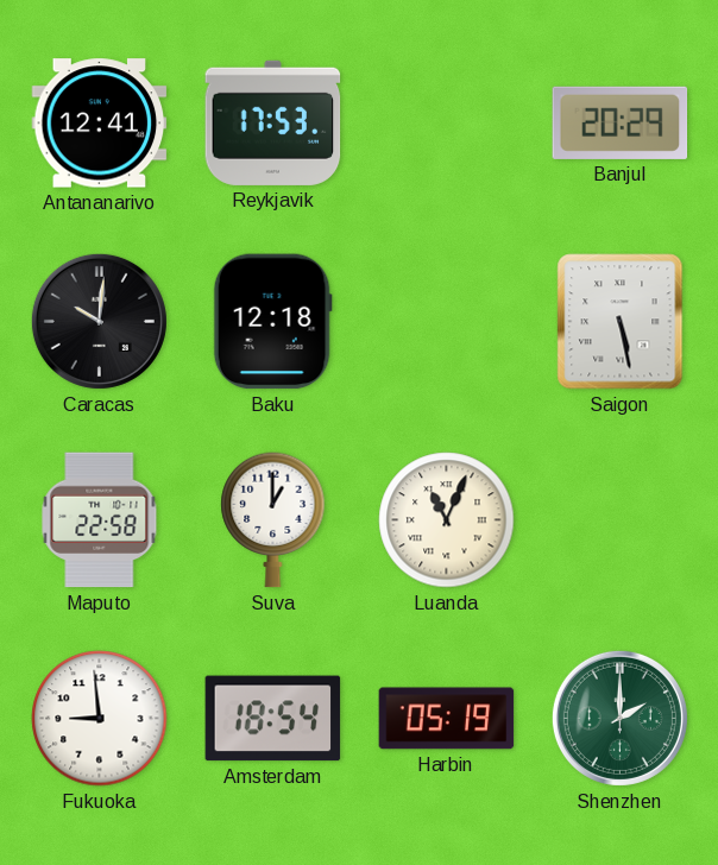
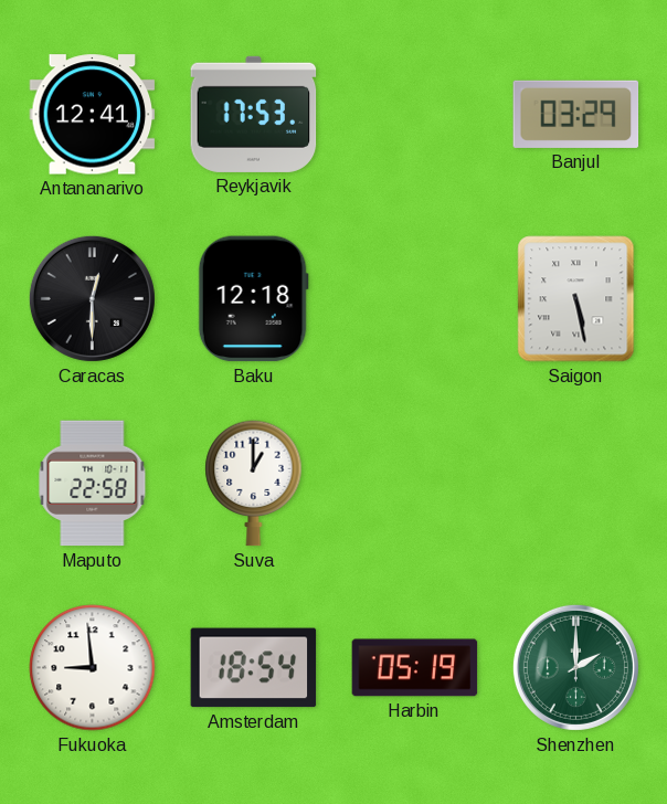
Banjul: 20:29 -> 03:29 (576, 114)
Caracas: 10:01 -> 12:30 (92, 298)
Luanda: 11:04 -> none (447, 520)
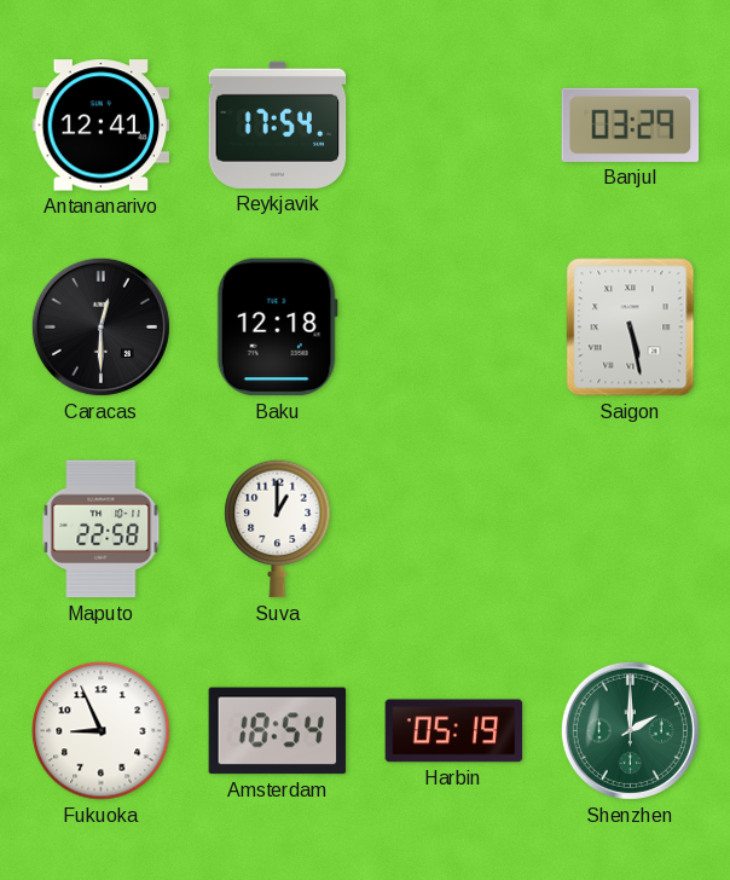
Reykjavik: 17:53 -> 17:54 (278, 125)
Fukuoka: 8:59 -> 8:56 (102, 731)
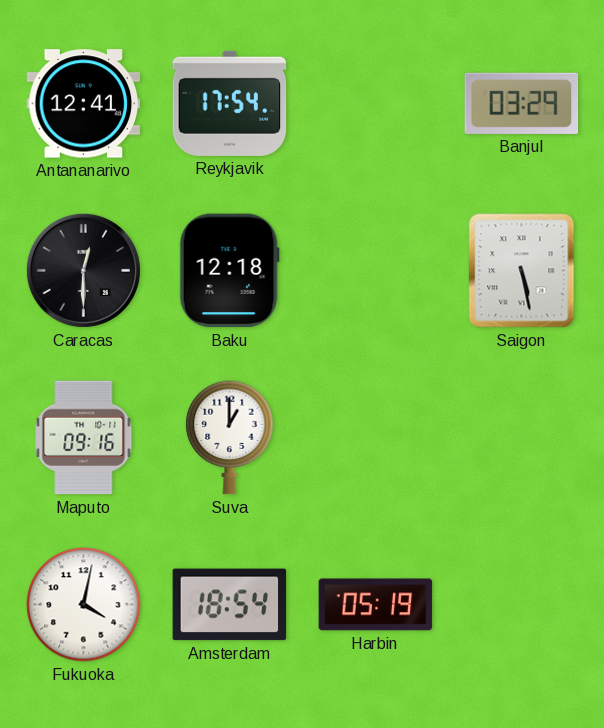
Maputo: 22:58 -> 09:16 (84, 438)
Fukuoka: 8:56 -> 4:02 (84, 605)
Shenzhen: 2:00 -> none (630, 730)
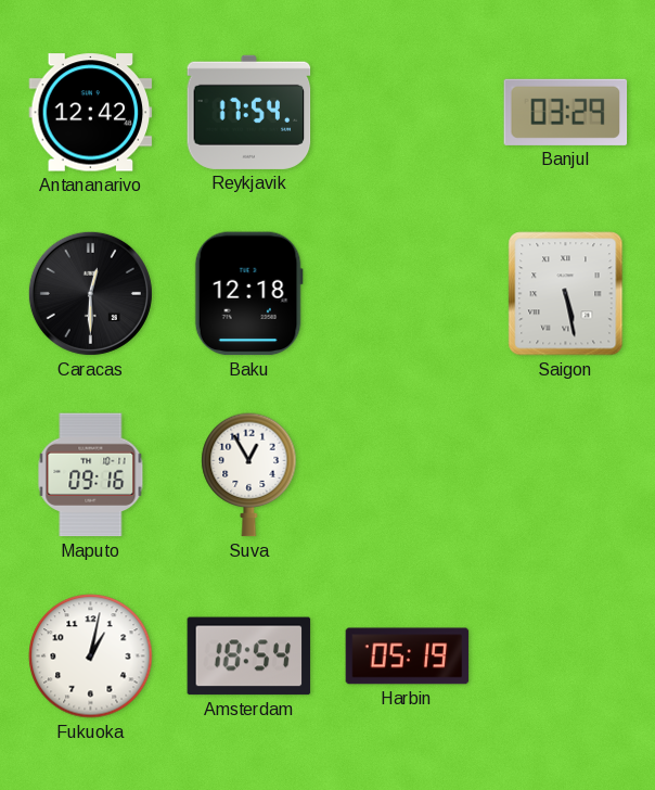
Antananarivo: 12:41 -> 12:42 (91, 113)
Suva: 1:00 -> 12:55 (249, 475)
Fukuoka: 4:02 -> 1:02 (91, 657)
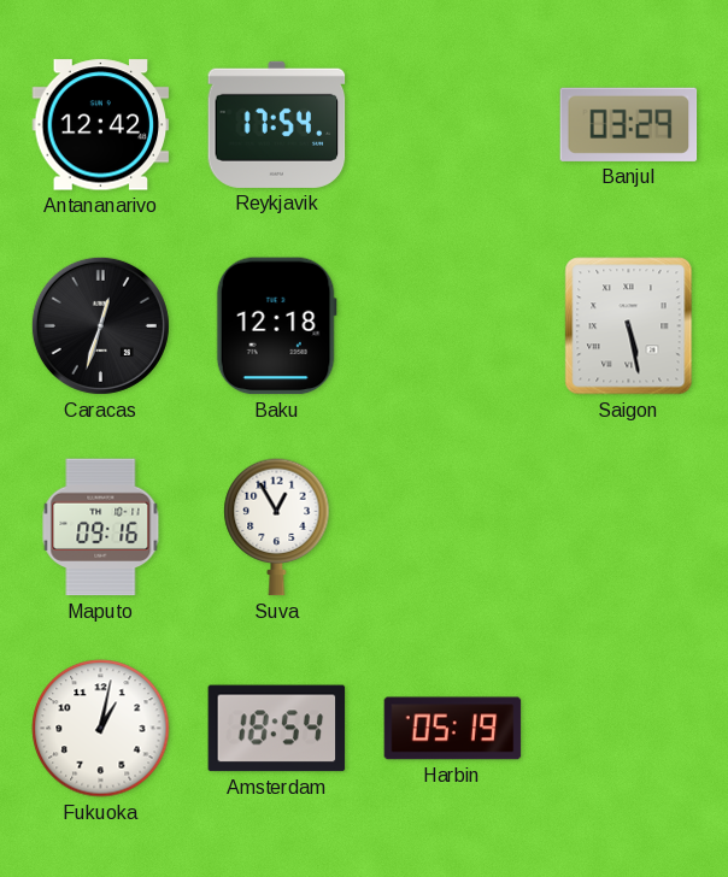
Caracas: 12:30 -> 12:33 (100, 325)
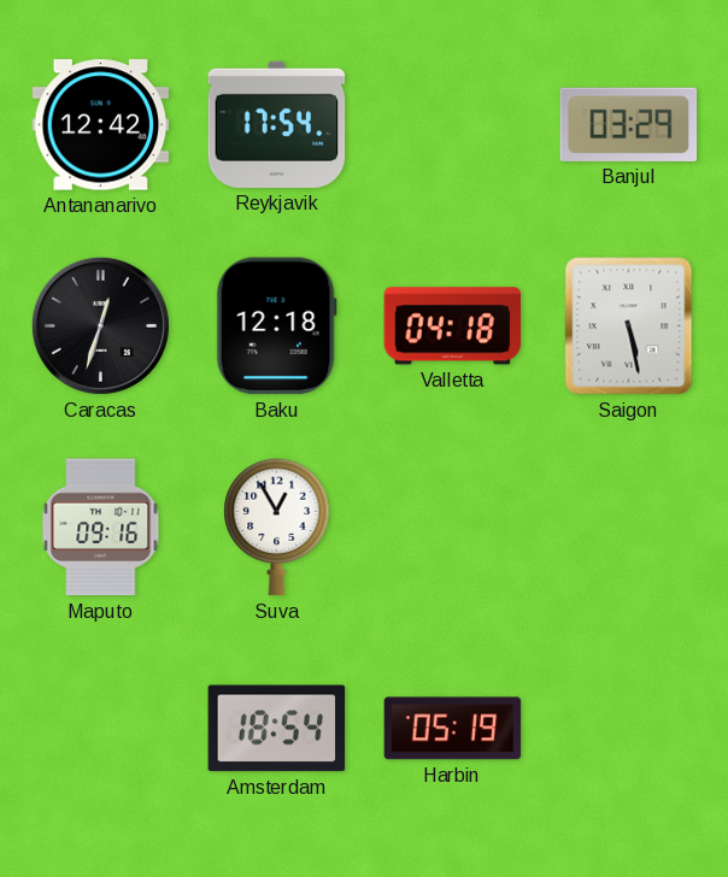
Valletta: none -> 04:18 (453, 326)
Fukuoka: 1:02 -> none (101, 729)
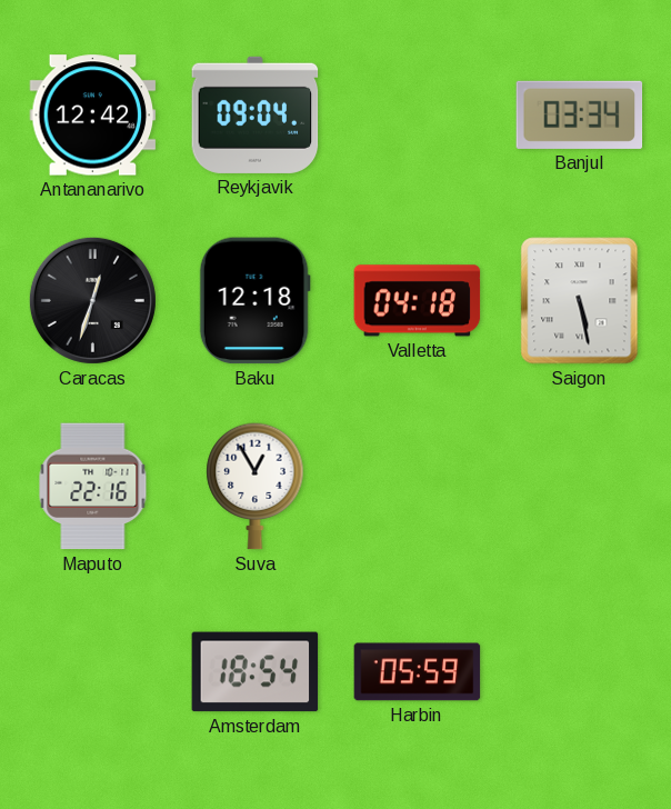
Reykjavik: 17:54 -> 09:04 (256, 114)
Banjul: 03:29 -> 03:34 (580, 114)
Maputo: 09:16 -> 22:16 (93, 487)
Harbin: 05:19 -> 05:59 (418, 672)
